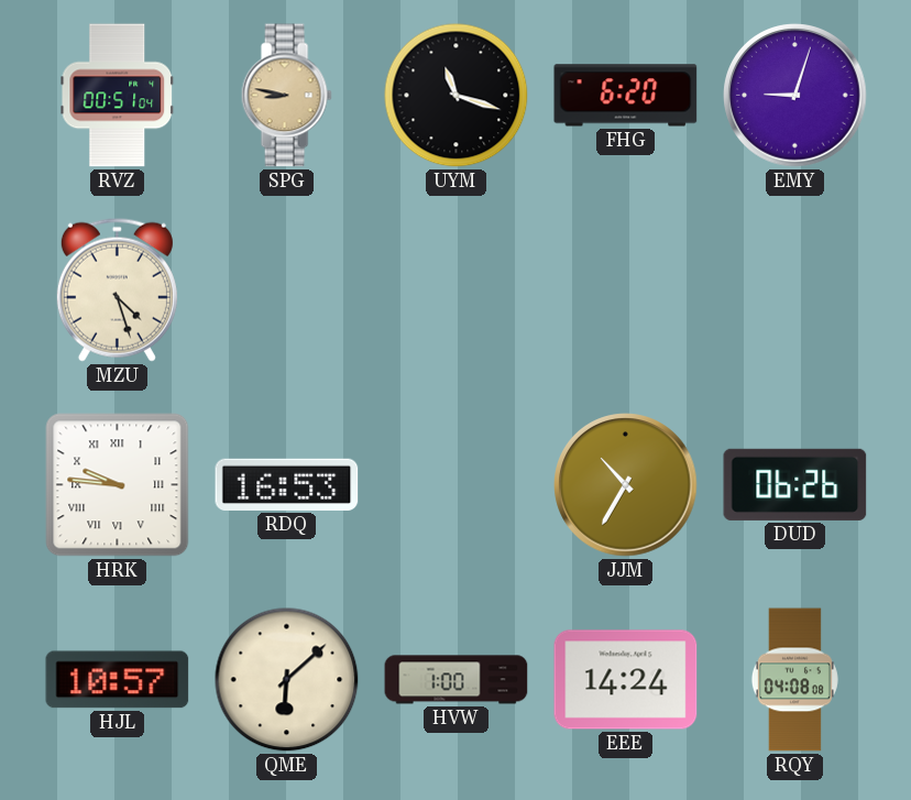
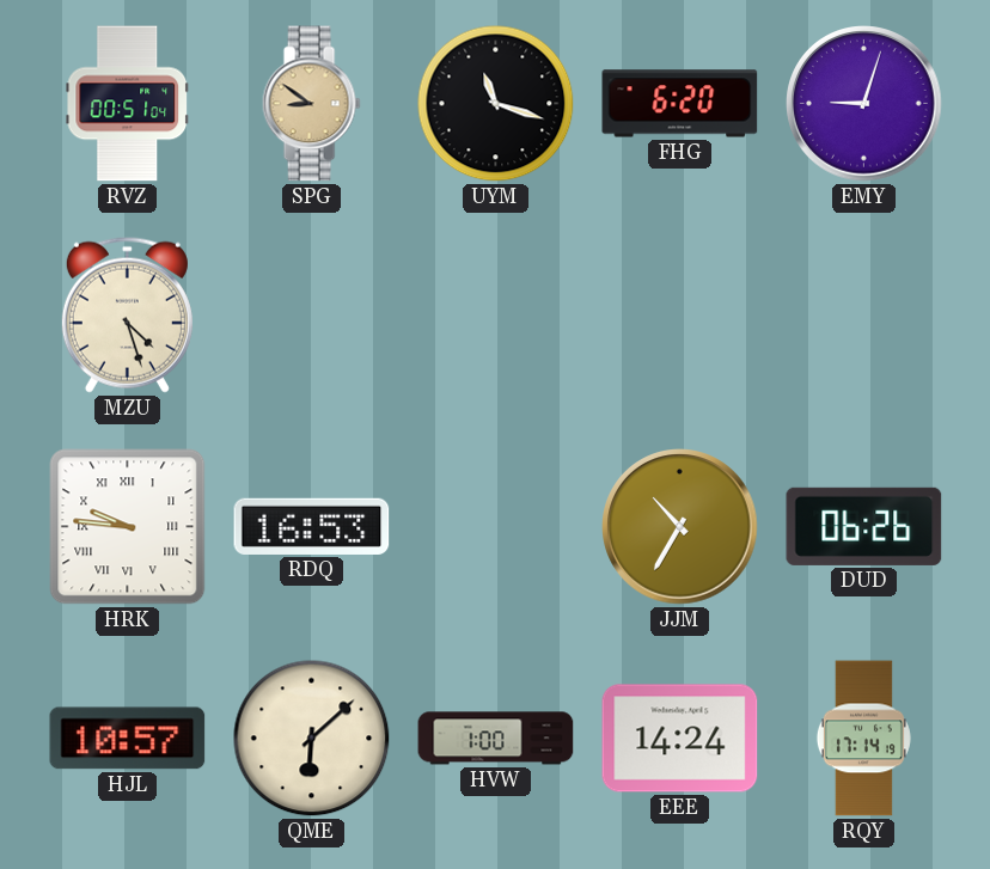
SPG: 8:47 -> 8:51 (311, 104)
RQY: 04:08 -> 17:14 (863, 739)
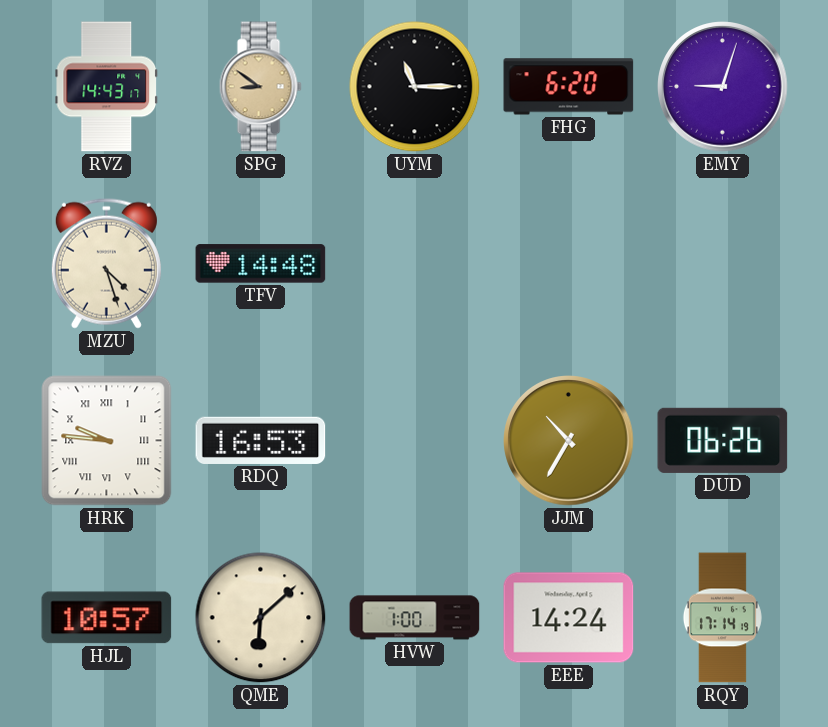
RVZ: 00:51 -> 14:43 (107, 87)
UYM: 11:18 -> 11:15 (415, 87)
TFV: none -> 14:48 (261, 264)
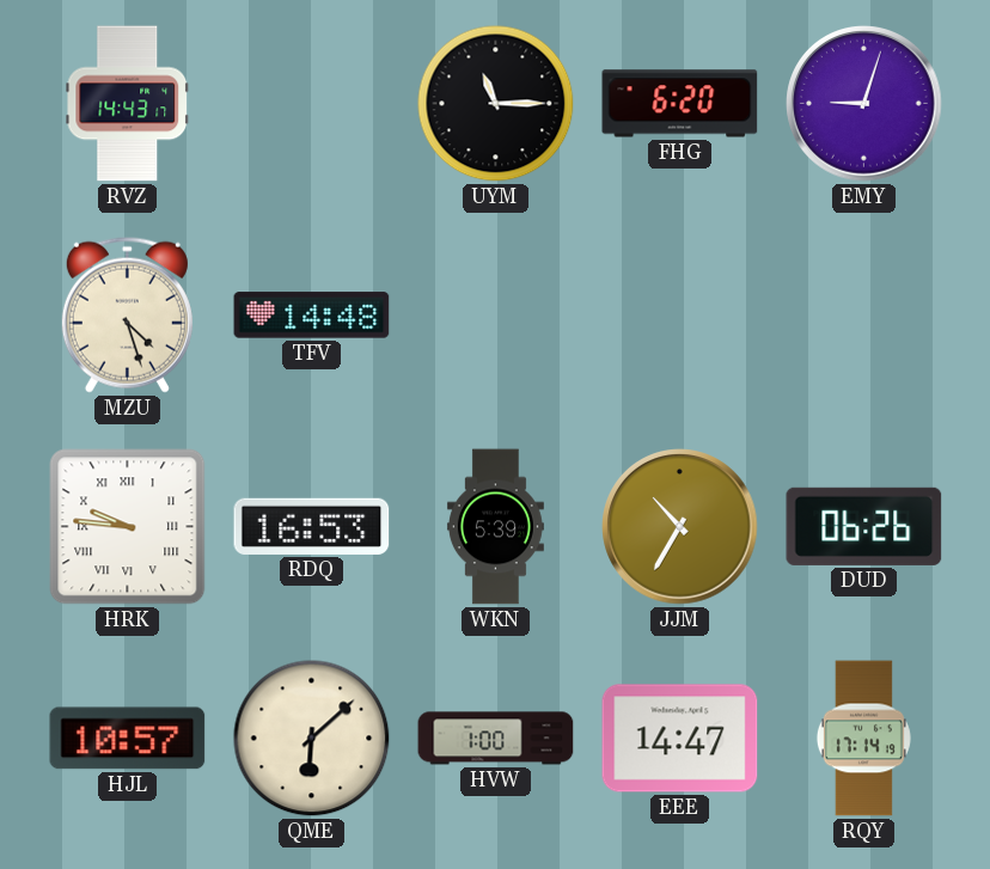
SPG: 8:51 -> none (260, 87)
WKN: none -> 5:39 (495, 527)
EEE: 14:24 -> 14:47 (680, 739)
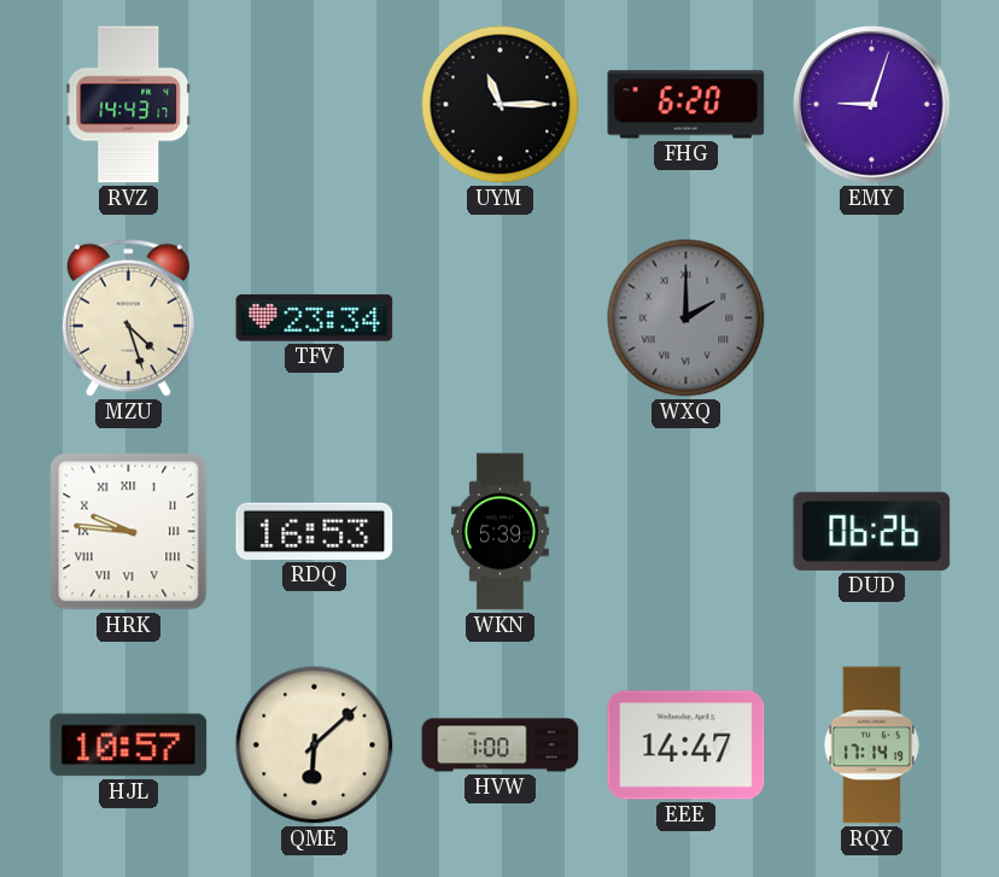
TFV: 14:48 -> 23:34 (315, 318)
WXQ: none -> 2:00 (687, 318)
JJM: 10:35 -> none (680, 527)
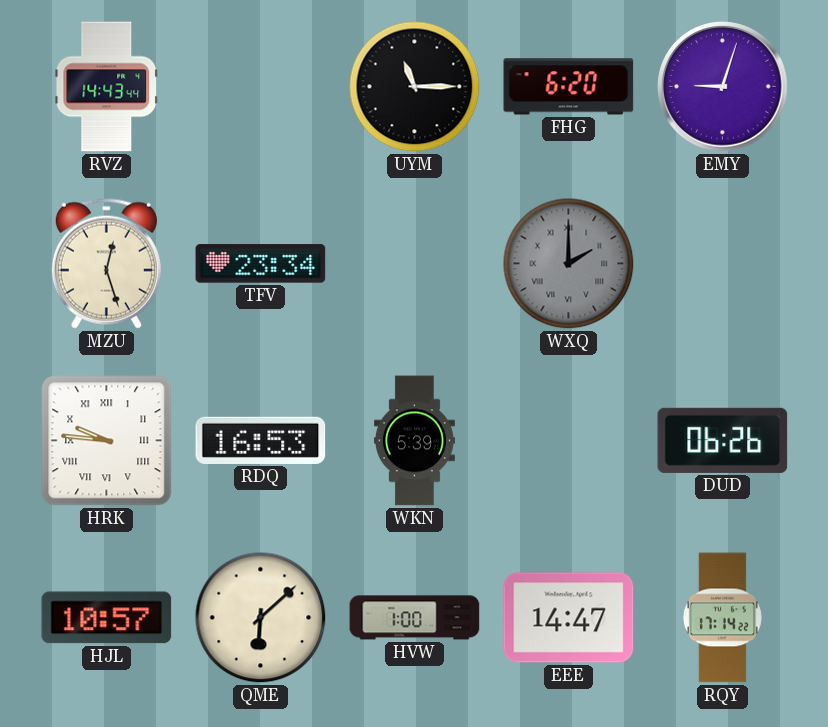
RVZ: 14:43:17 -> 14:43:44 (107, 87)
MZU: 4:27 -> 12:27 (106, 263)
RQY: 17:14:19 -> 17:14:22 (722, 618)
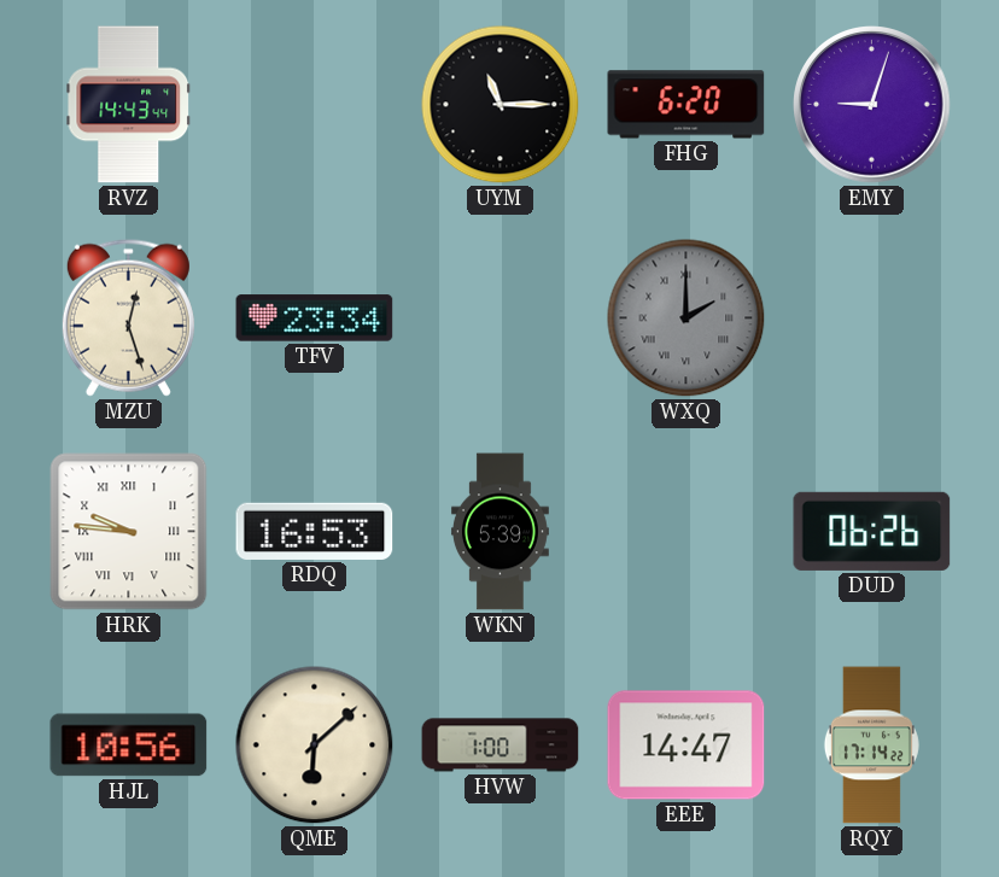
HJL: 10:57 -> 10:56 (129, 746)
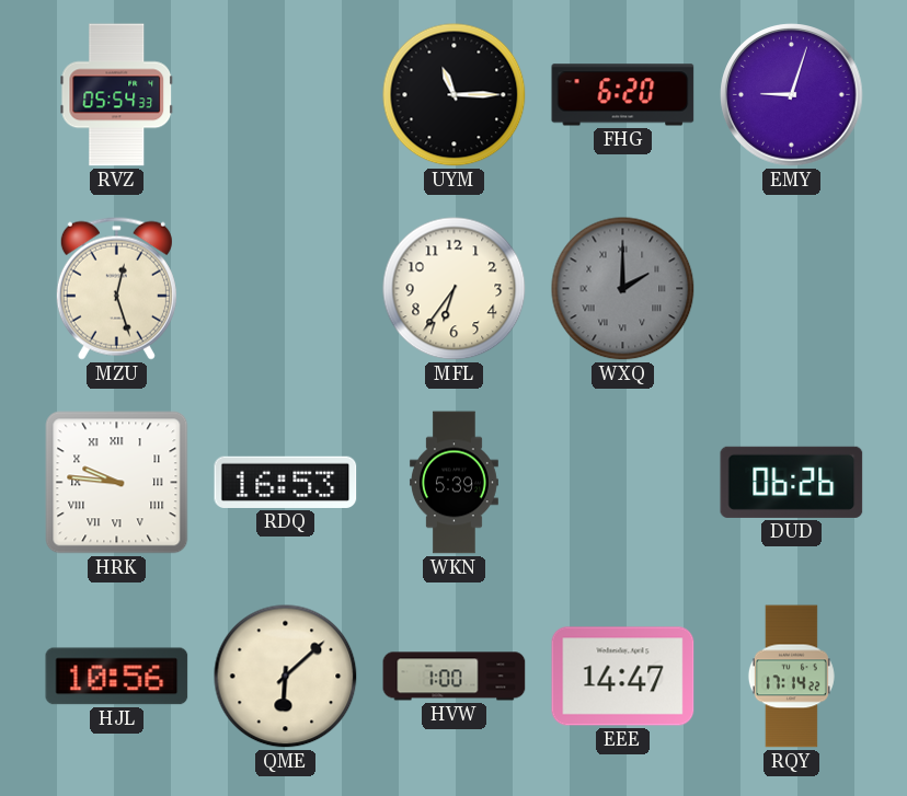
RVZ: 14:43 -> 05:54 (117, 95)
TFV: 23:34 -> none (315, 318)
MFL: none -> 6:36 (455, 289)
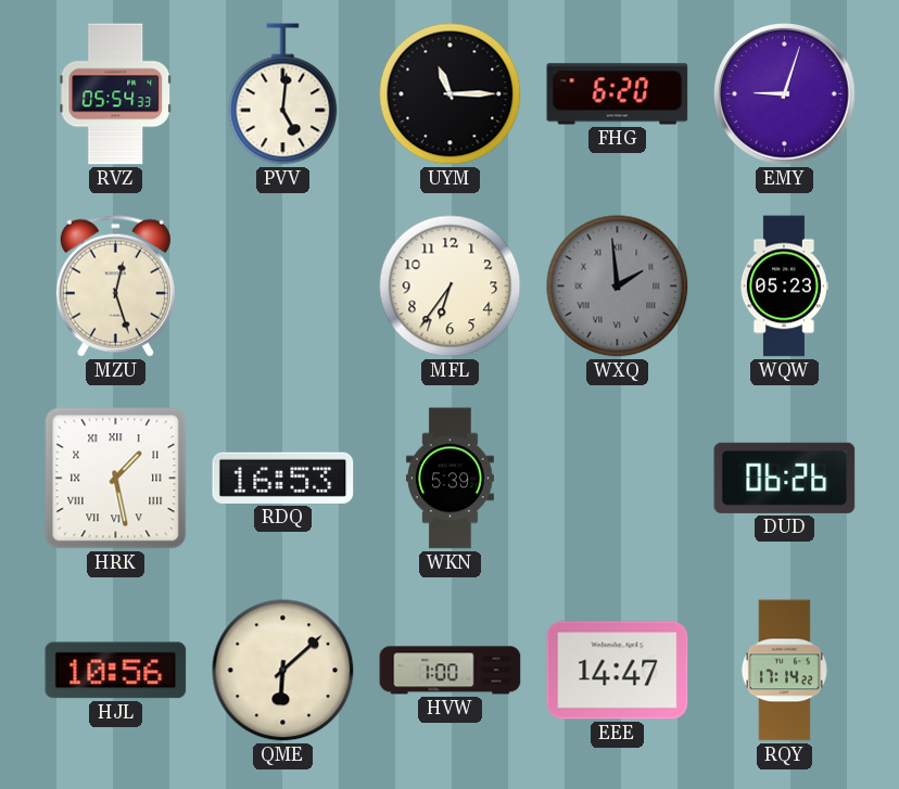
PVV: none -> 5:01 (283, 94)
WXQ: 2:00 -> 1:59 (618, 287)
WQW: none -> 05:23 (784, 287)
HRK: 9:46 -> 1:28 (116, 479)
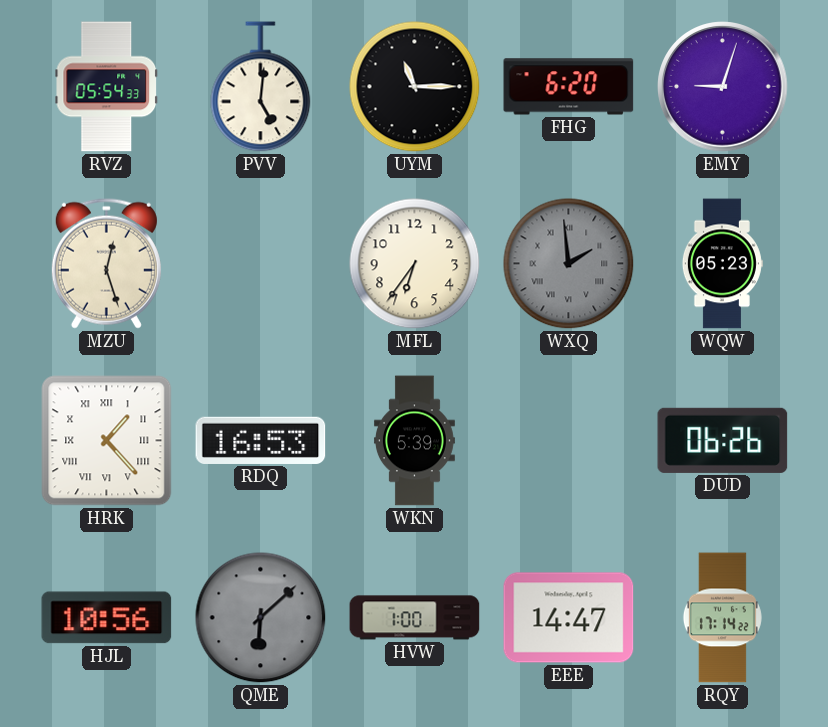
HRK: 1:28 -> 1:23 (107, 441)
QME dial: cream -> grey (261, 618)
